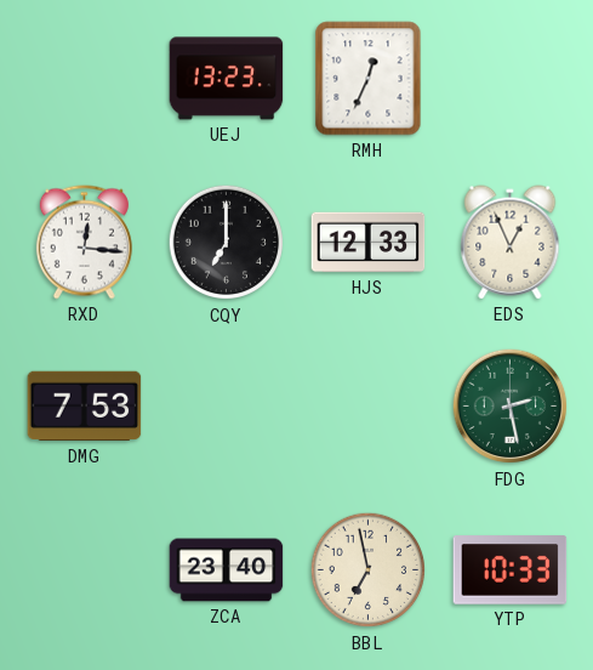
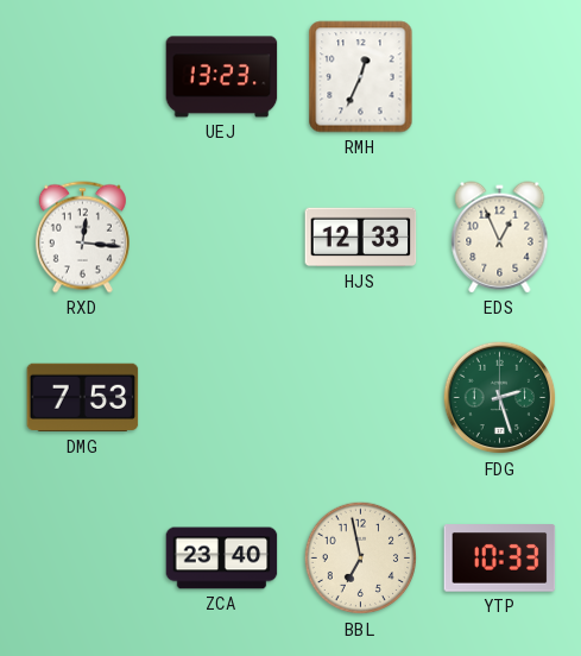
CQY: 7:00 -> none (227, 243)
FDG: 2:28 -> 2:27 (500, 398)
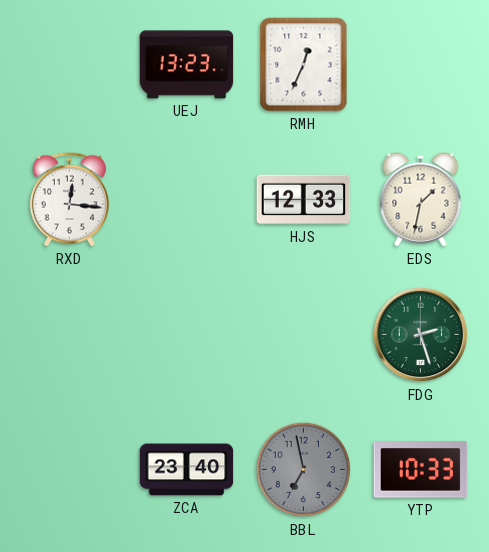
EDS: 12:56 -> 1:32 (421, 200)
DMG: 7:53 -> none (83, 398)
BBL dial: cream -> grey (304, 470)
